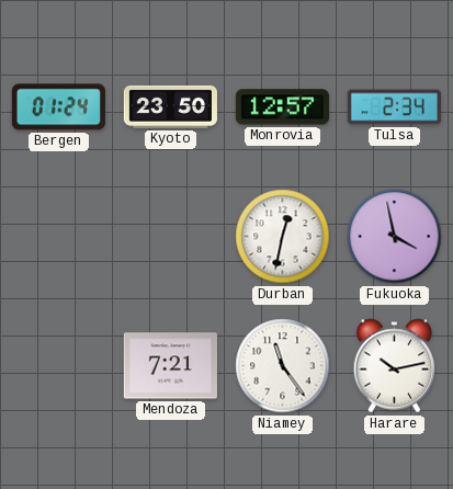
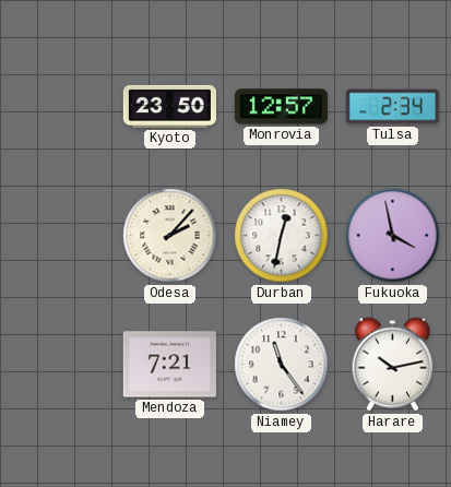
Bergen: 01:24 -> none (58, 107)
Odesa: none -> 2:07 (170, 236)
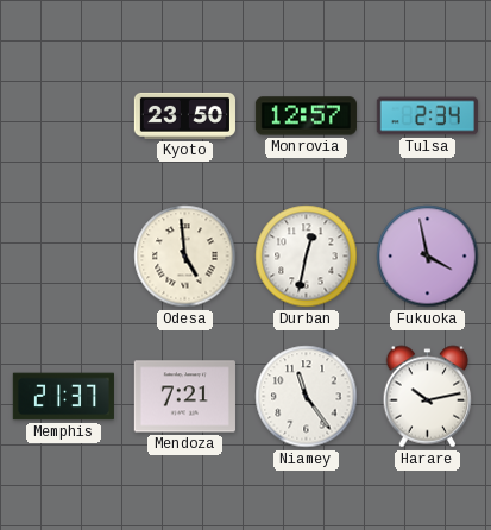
Odesa: 2:07 -> 4:59 (185, 257)
Memphis: none -> 21:37 (63, 397)
